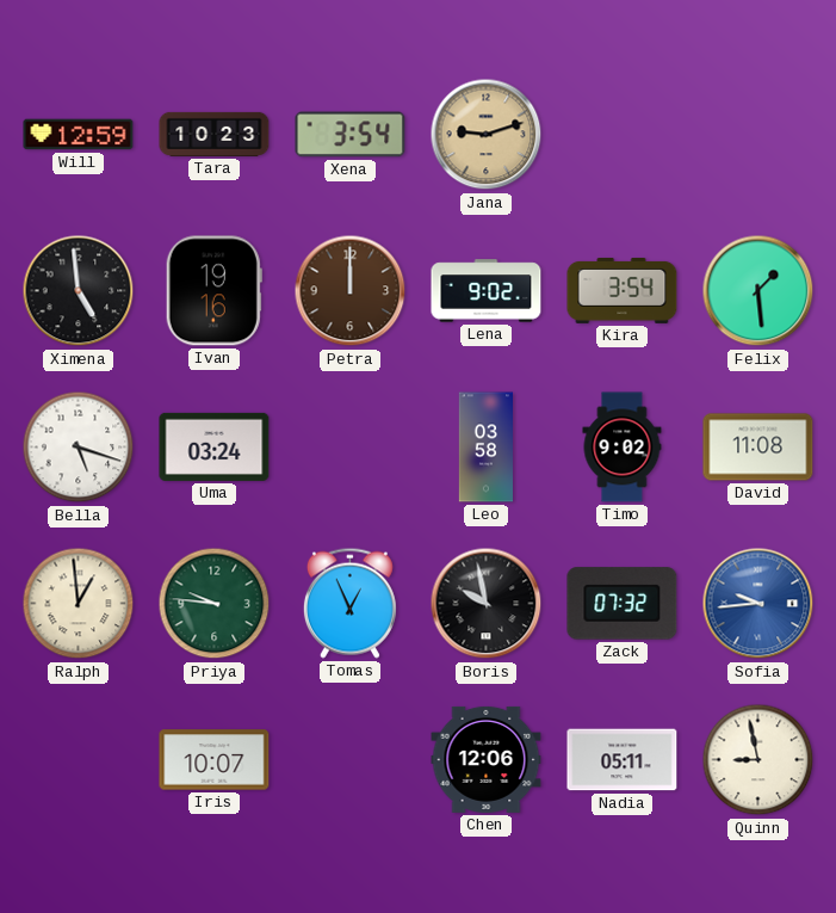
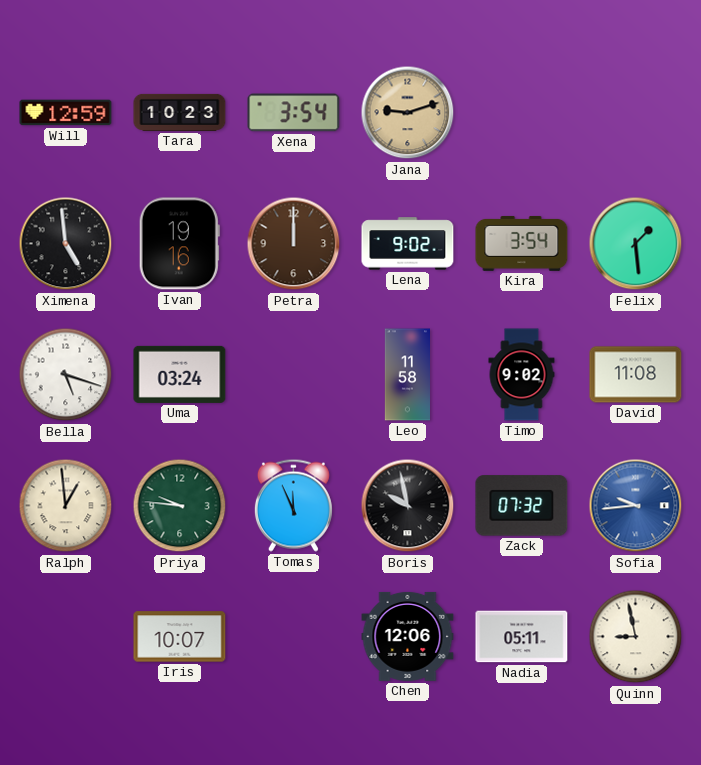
Leo: 03:58 -> 11:58 (407, 375)
Tomas: 12:56 -> 11:56 (293, 505)
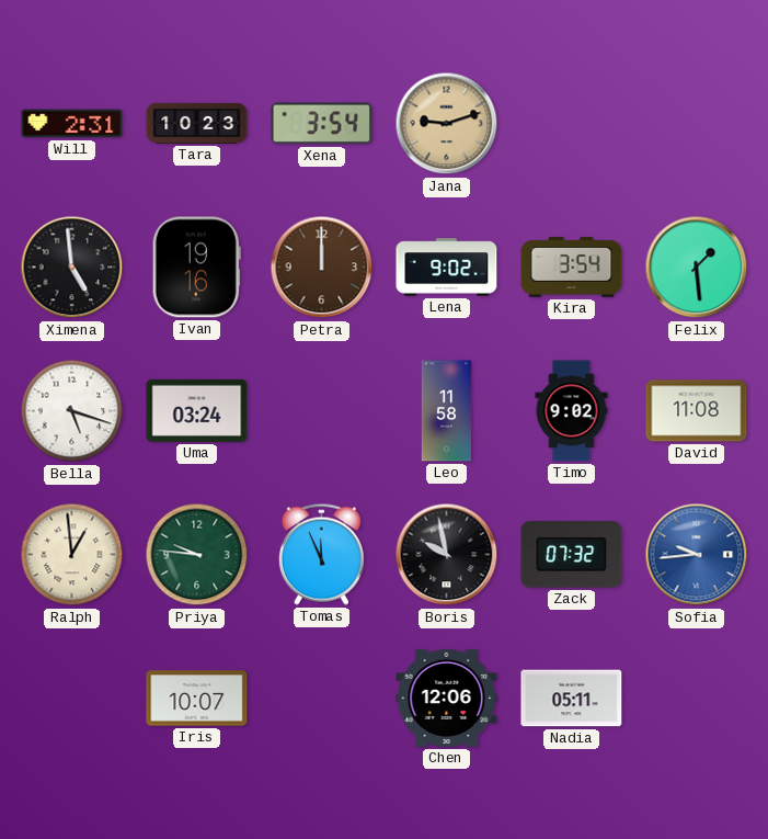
Will: 12:59 -> 2:31 (72, 124)
Quinn: 8:58 -> none (636, 637)
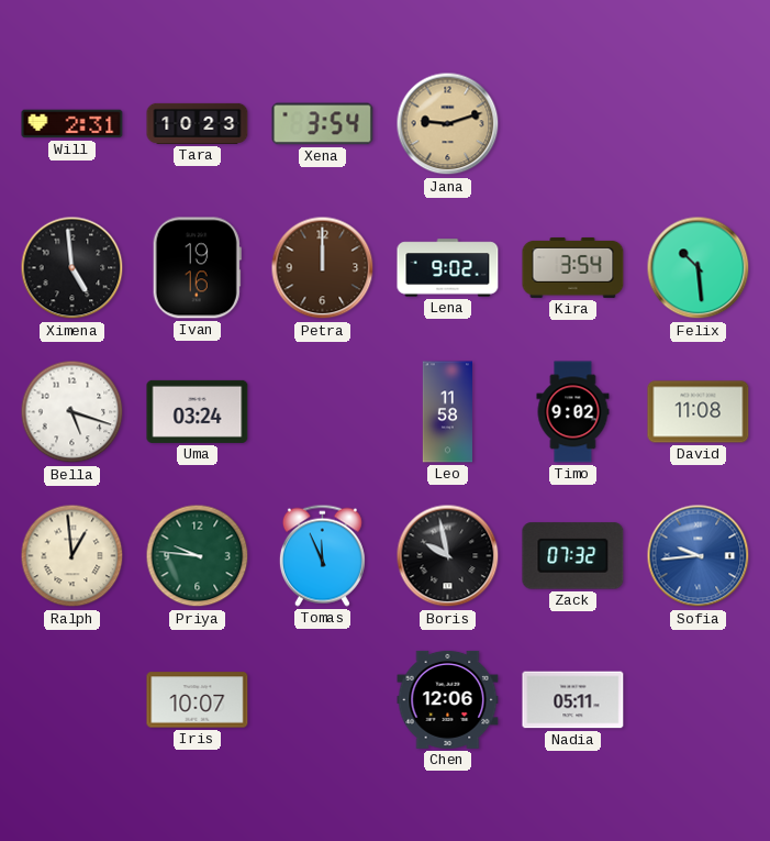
Felix: 1:29 -> 10:29 (699, 268)
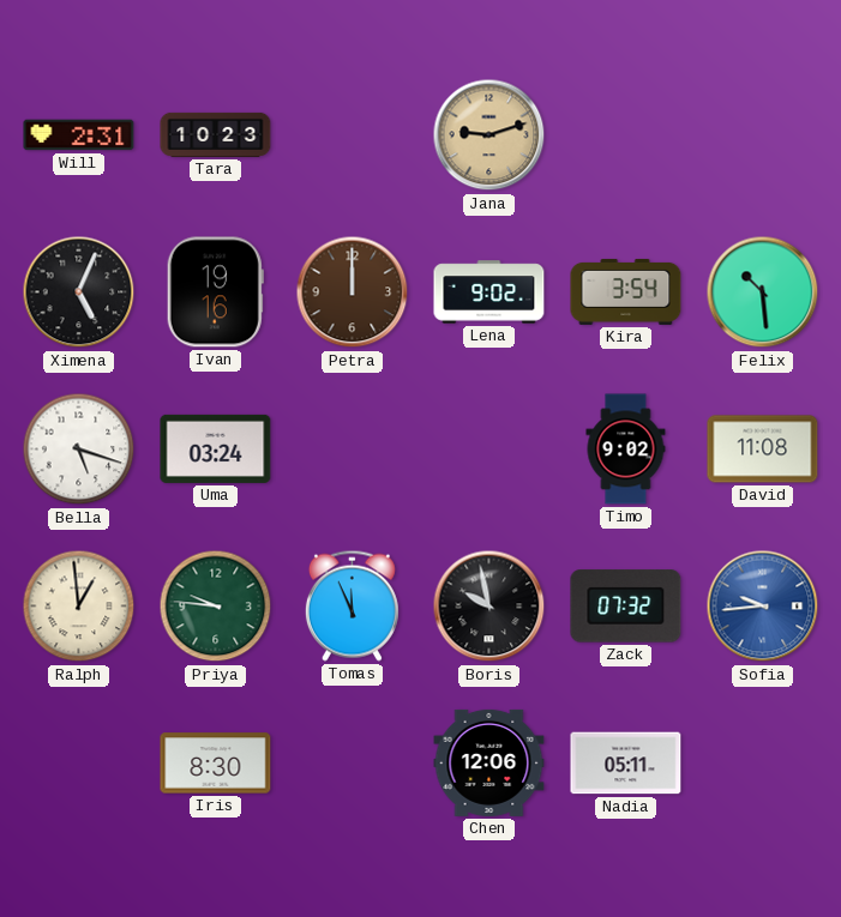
Xena: 3:54 -> none (323, 124)
Ximena: 4:59 -> 5:04 (79, 292)
Leo: 11:58 -> none (447, 412)
Iris: 10:07 -> 8:30 (216, 764)
